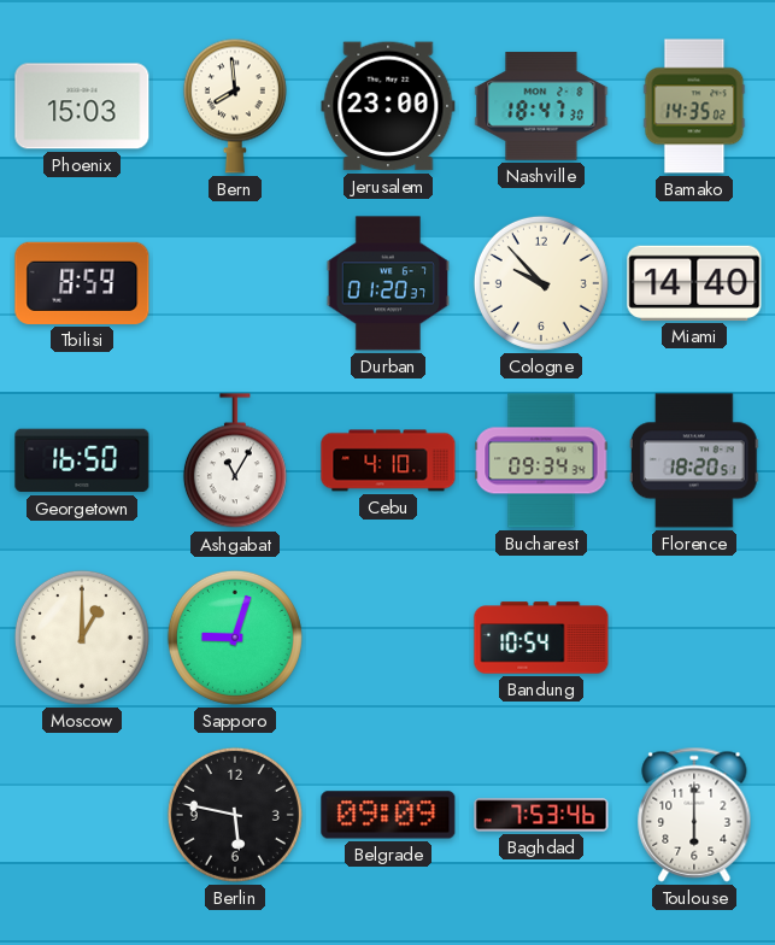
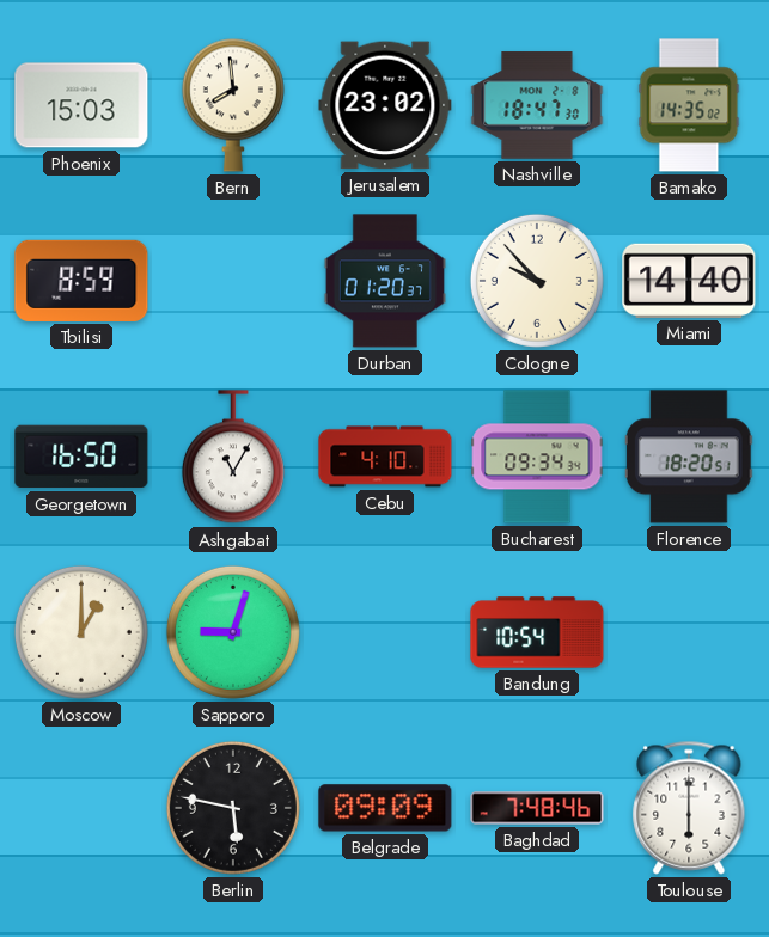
Jerusalem: 23:00 -> 23:02 (385, 105)
Baghdad: 7:53 -> 7:48 (537, 808)
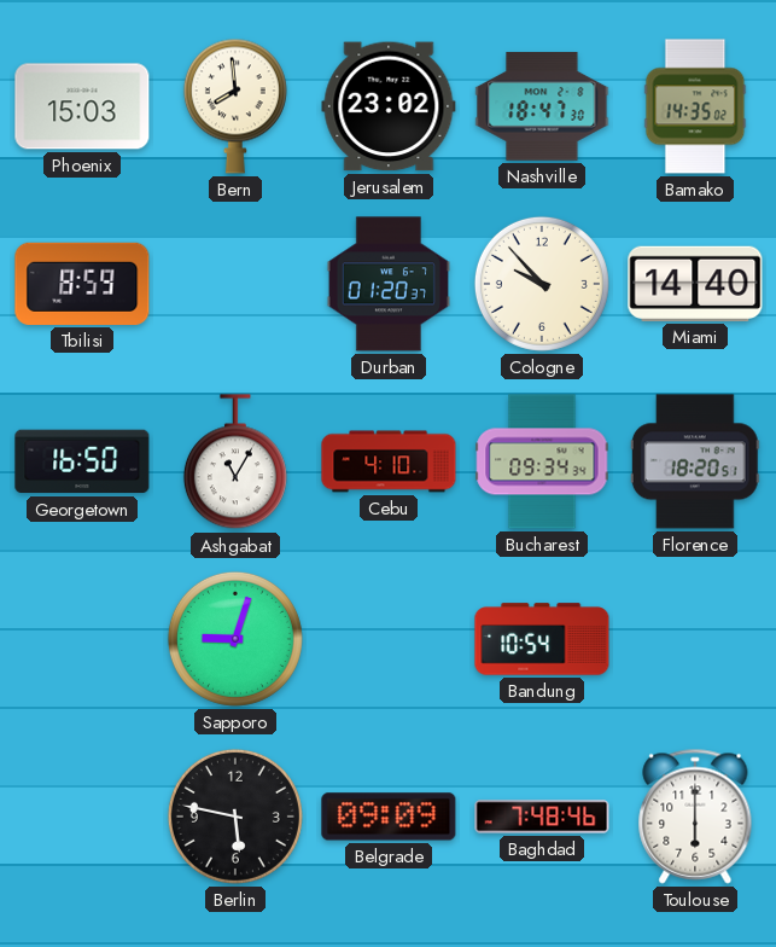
Moscow: 1:00 -> none (81, 632)
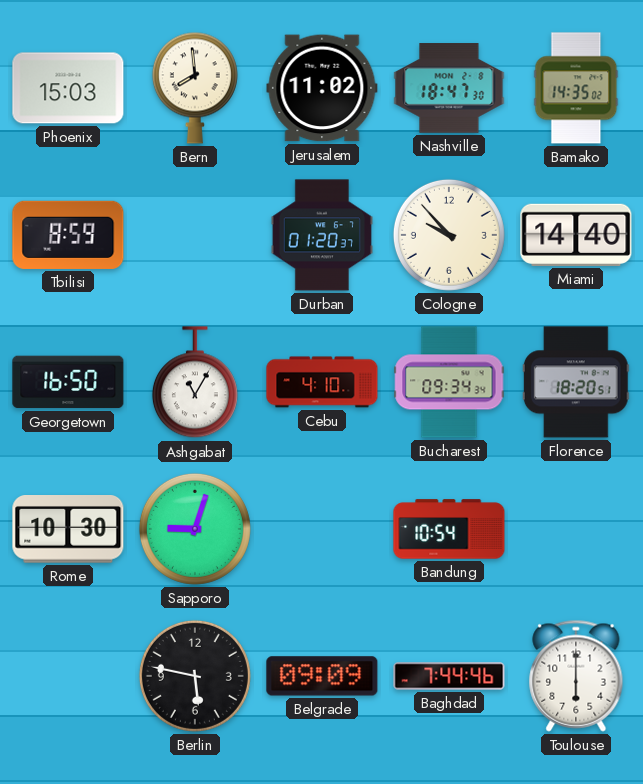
Jerusalem: 23:02 -> 11:02 (322, 88)
Rome: none -> 10:30 (68, 529)
Baghdad: 7:48 -> 7:44 (449, 676)
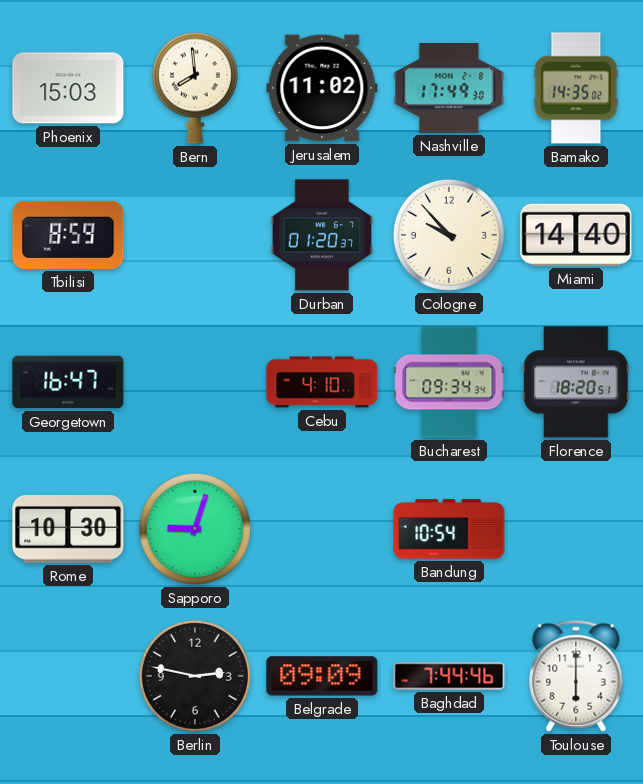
Nashville: 18:47 -> 17:49 (449, 88)
Georgetown: 16:50 -> 16:47 (68, 382)
Ashgabat: 11:05 -> none (195, 383)
Berlin: 5:47 -> 2:47 (195, 676)
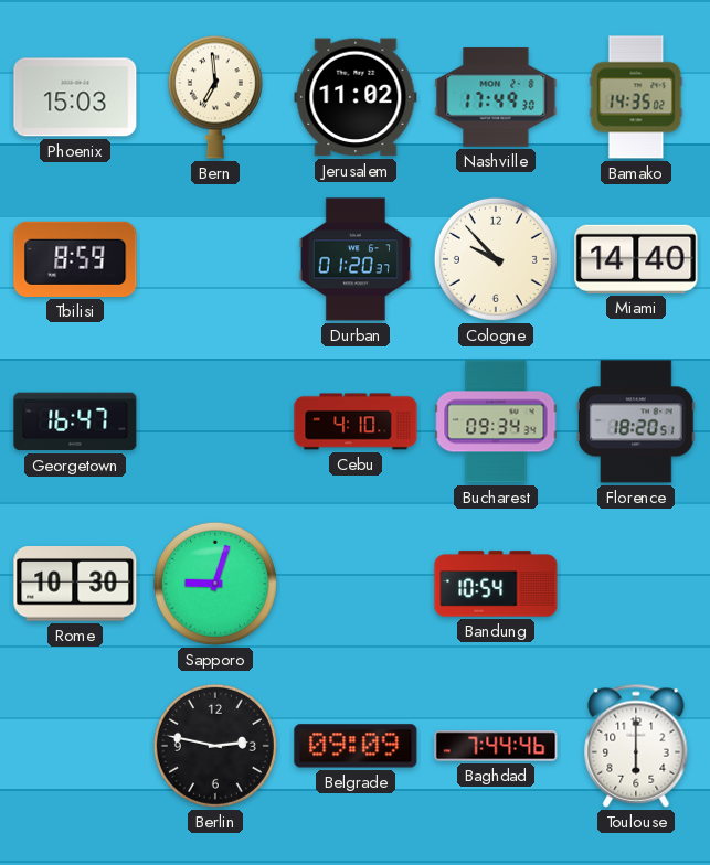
Bern: 7:59 -> 6:59 (215, 97)
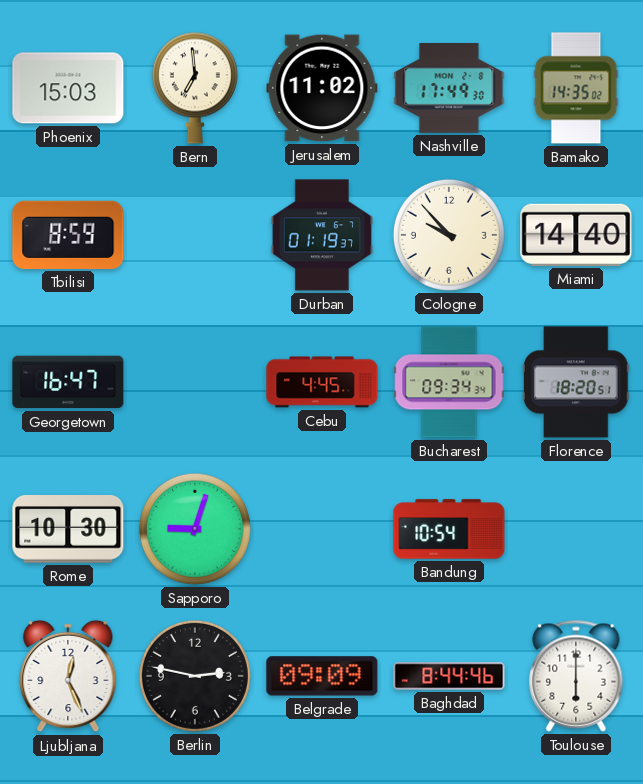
Durban: 01:20 -> 01:19 (322, 235)
Cebu: 4:10 -> 4:45 (322, 382)
Ljubljana: none -> 12:26 (68, 676)
Baghdad: 7:44 -> 8:44 (449, 676)
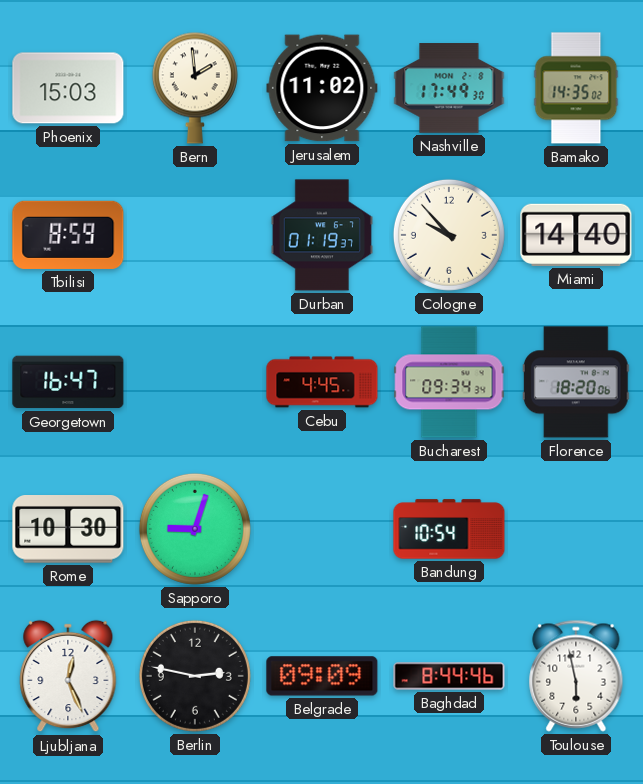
Bern: 6:59 -> 1:59 (195, 88)
Florence: 18:20:51 -> 18:20:06 (576, 382)
Toulouse: 6:00 -> 5:58 (576, 676)
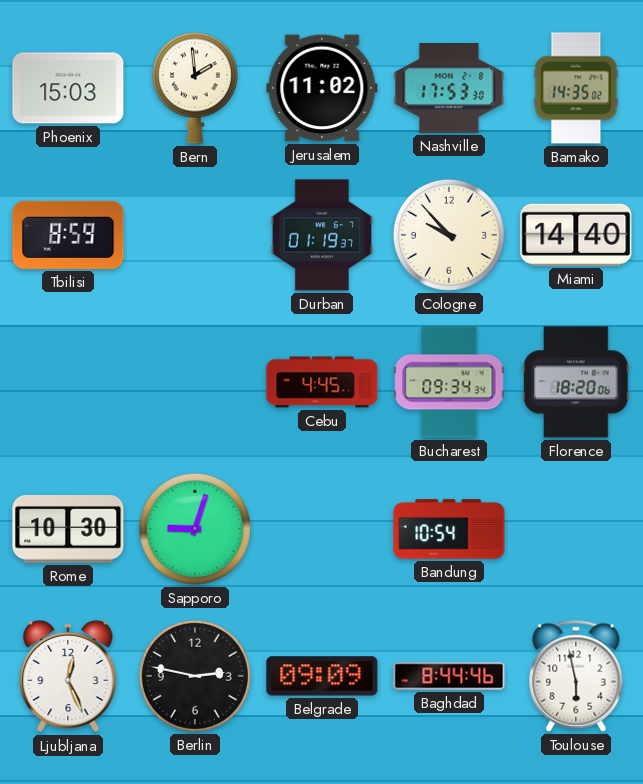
Nashville: 17:49 -> 17:53 (449, 88)
Georgetown: 16:47 -> none (68, 382)
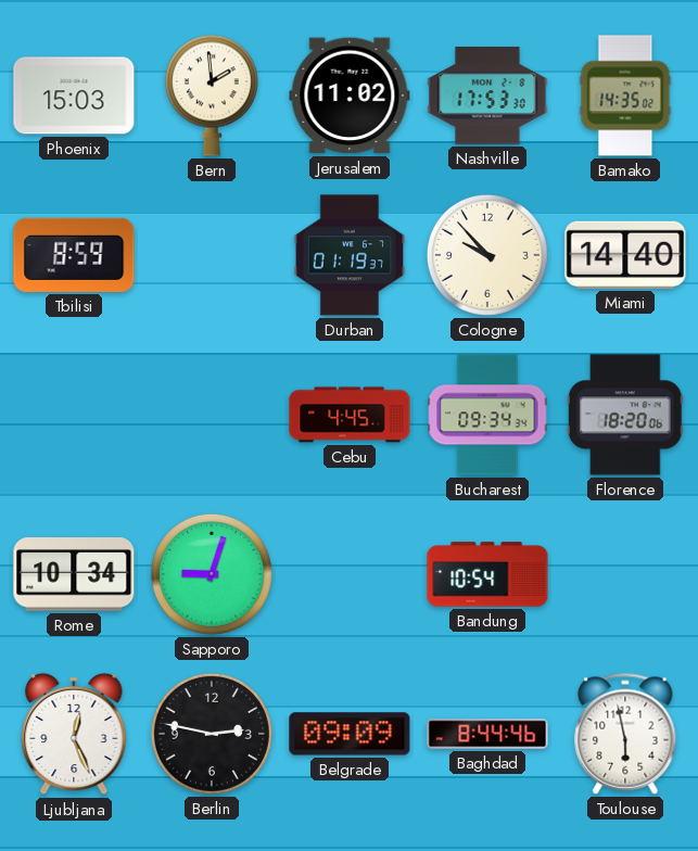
Rome: 10:30 -> 10:34 (74, 574)
